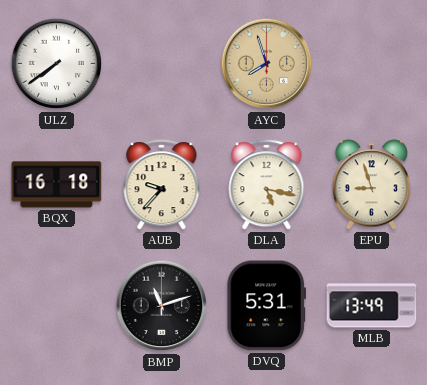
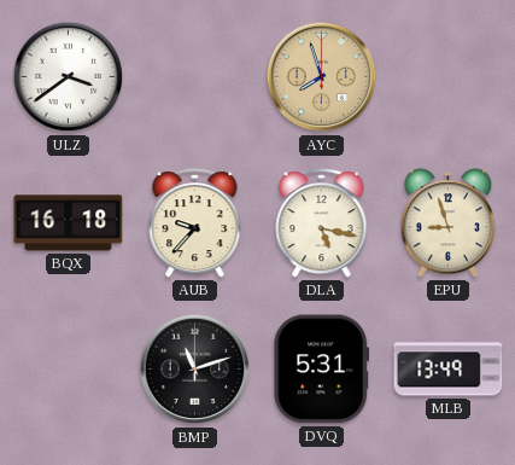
ULZ: 7:39 -> 3:39 (69, 77)
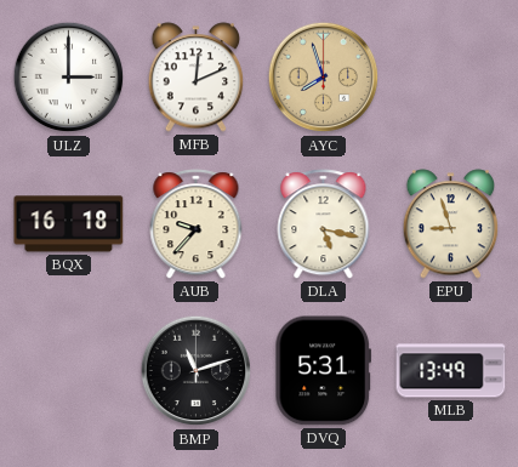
ULZ: 3:39 -> 3:00 (69, 78)
MFB: none -> 12:11 (197, 78)
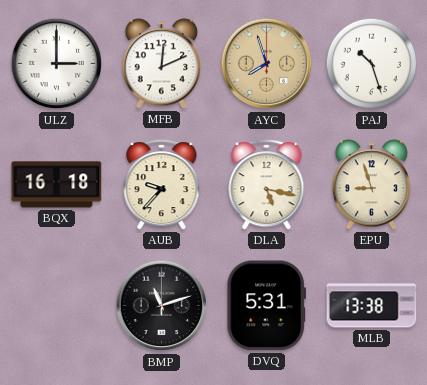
PAJ: none -> 10:27 (372, 64)
MLB: 13:49 -> 13:38 (372, 306)
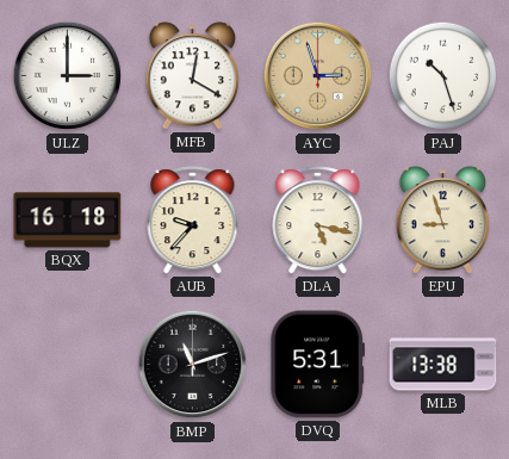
MFB: 12:11 -> 12:20 (193, 76)
AYC: 7:57 -> 2:57 (318, 76)
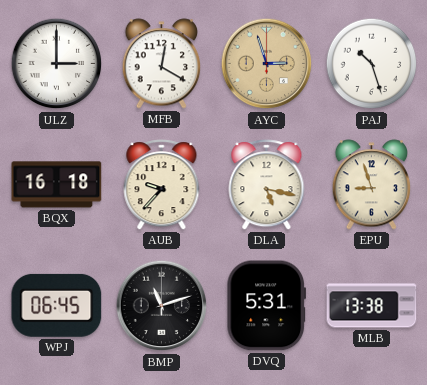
WPJ: none -> 06:45 (57, 305)
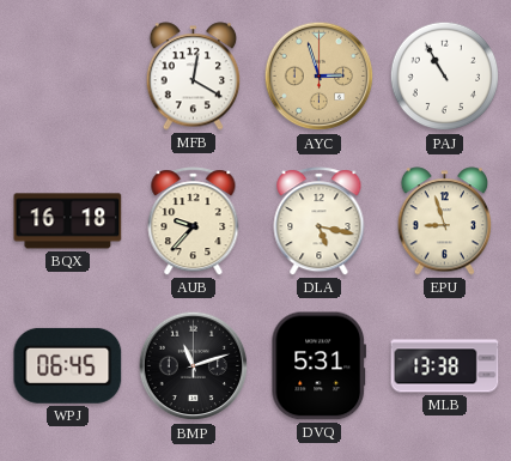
ULZ: 3:00 -> none (57, 64)
PAJ: 10:27 -> 10:55 (445, 77)
